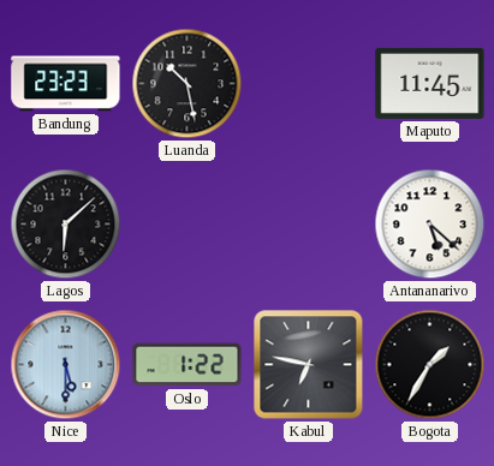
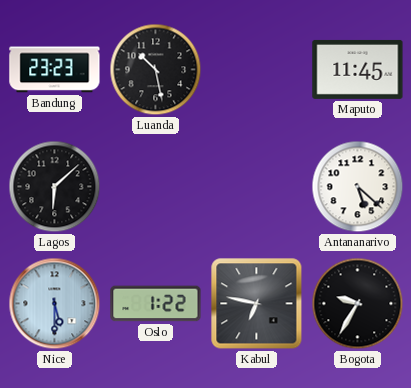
Bogota: 1:35 -> 9:35 (358, 304)
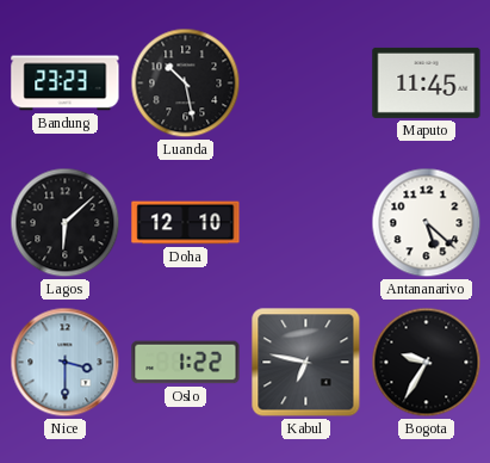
Doha: none -> 12:10 (186, 223)
Nice: 5:30 -> 3:30 (66, 363)
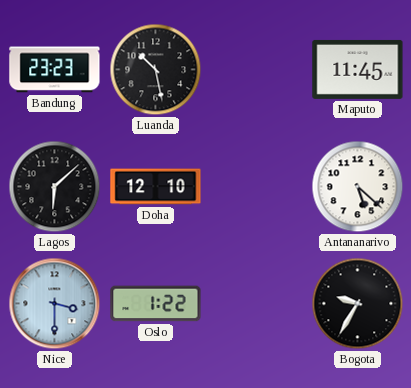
Kabul: 6:47 -> none (306, 363)
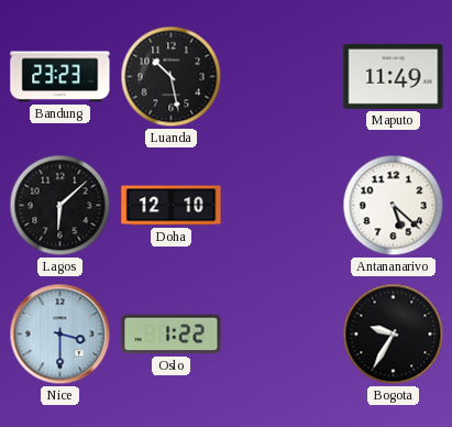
Maputo: 11:45 -> 11:49 (394, 76)
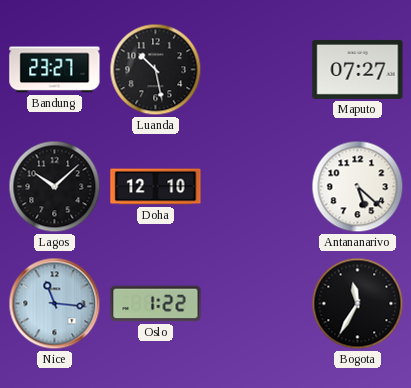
Bandung: 23:23 -> 23:27 (55, 70)
Maputo: 11:49 -> 07:27 (358, 69)
Lagos: 6:08 -> 10:08 (55, 187)
Nice: 3:30 -> 11:16 (55, 304)
Bogota: 9:35 -> 11:35 (358, 304)
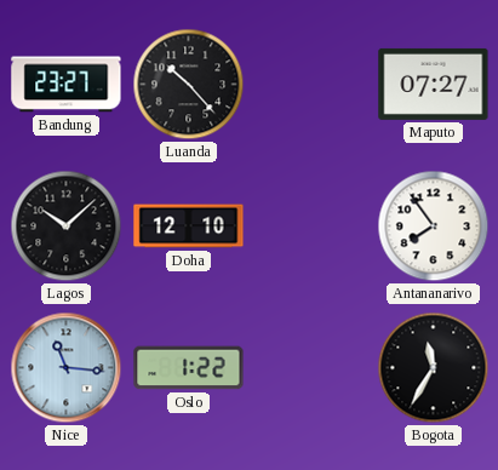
Luanda: 10:28 -> 10:23 (189, 85)
Antananarivo: 5:22 -> 7:54 (434, 227)
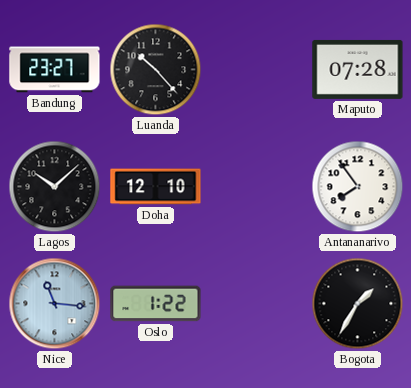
Maputo: 07:27 -> 07:28 (358, 69)
Bogota: 11:35 -> 1:35 (358, 304)
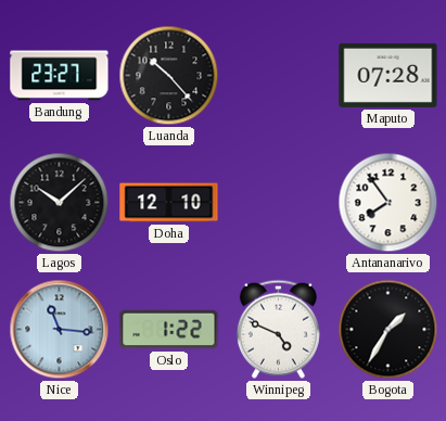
Winnipeg: none -> 4:49 (278, 329)
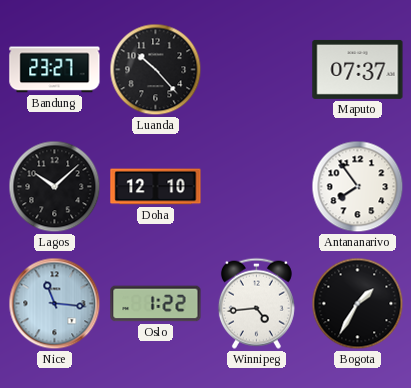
Maputo: 07:28 -> 07:37 (358, 69)
Winnipeg: 4:49 -> 4:44 (256, 303)
